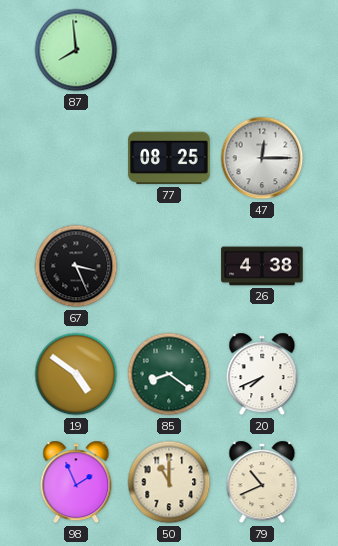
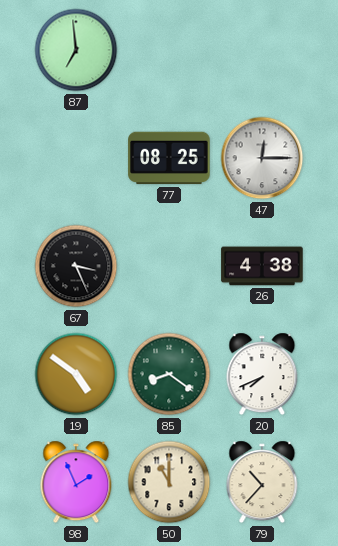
87: 7:59 -> 6:59 (76, 50)
79: 10:41 -> 10:37 (262, 482)
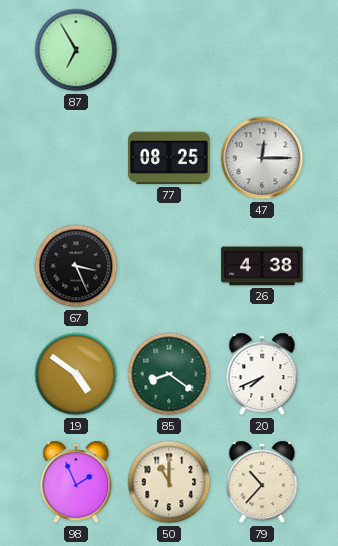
87: 6:59 -> 6:55 (76, 50)
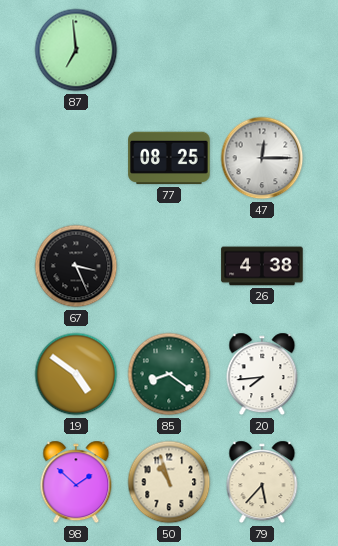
87: 6:55 -> 6:59 (76, 50)
20: 7:41 -> 7:44 (262, 374)
98: 1:56 -> 1:52 (76, 482)
50: 11:00 -> 10:57 (169, 482)
79: 10:37 -> 5:37 (262, 482)
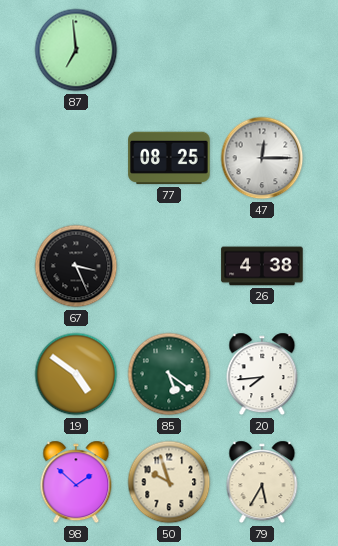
85: 8:21 -> 5:21 (169, 374)
50: 10:57 -> 9:57 (169, 482)
79: 5:37 -> 5:35 (262, 482)
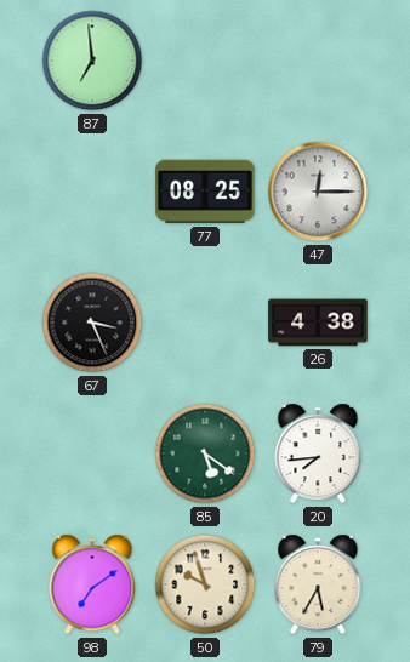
19: 4:51 -> none (76, 374)
98: 1:52 -> 7:09 (92, 584)
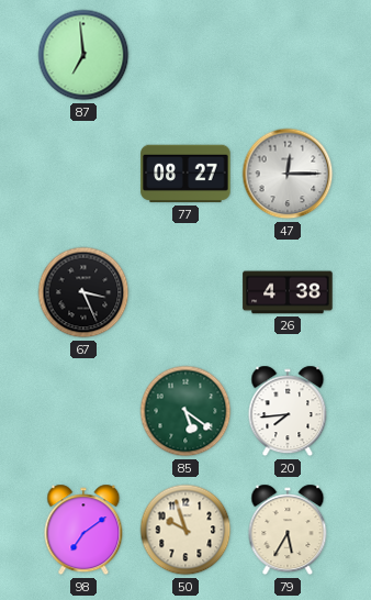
77: 08:25 -> 08:27 (185, 174)
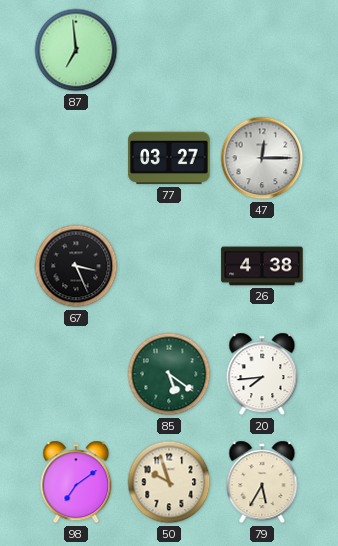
77: 08:27 -> 03:27 (169, 158)
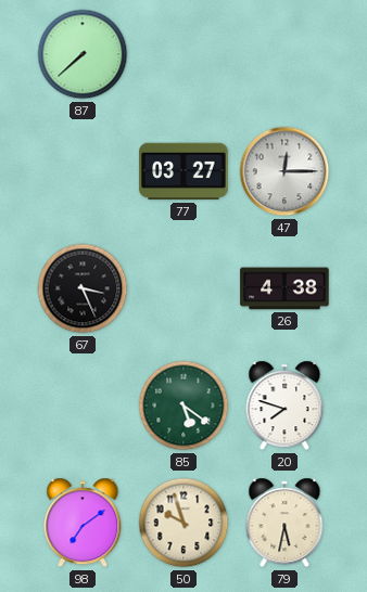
87: 6:59 -> 7:38 (83, 54)
20: 7:44 -> 7:48 (284, 406)
79: 5:35 -> 5:32 (284, 523)
